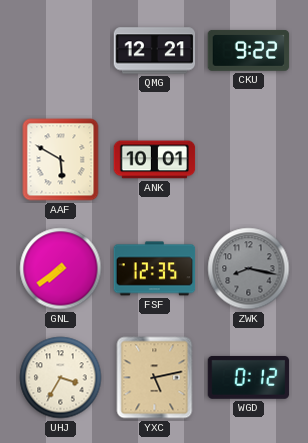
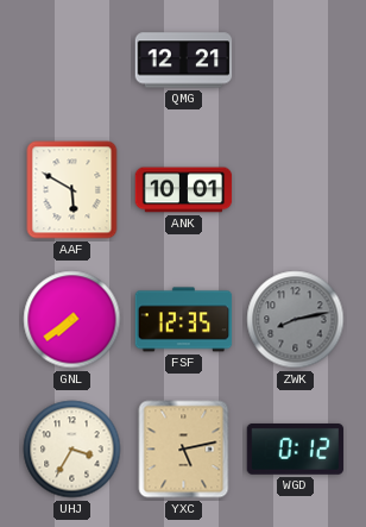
CKU: 9:22 -> none (249, 50)
ZWK: 8:17 -> 8:13 (296, 320)
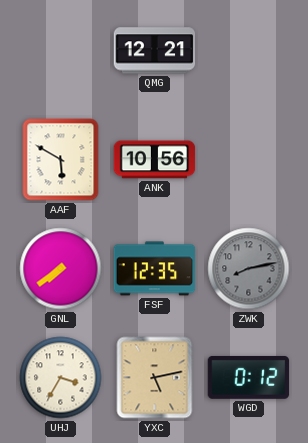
ANK: 10:01 -> 10:56 (155, 160)
